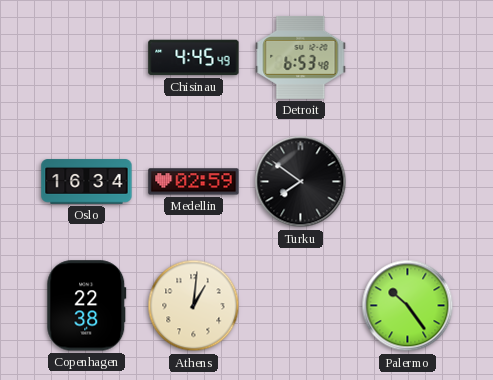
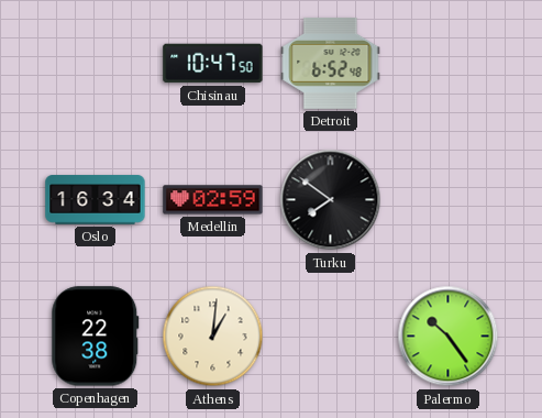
Chisinau: 4:45 -> 10:47 (213, 64)
Detroit: 6:53 -> 6:52 (331, 63)
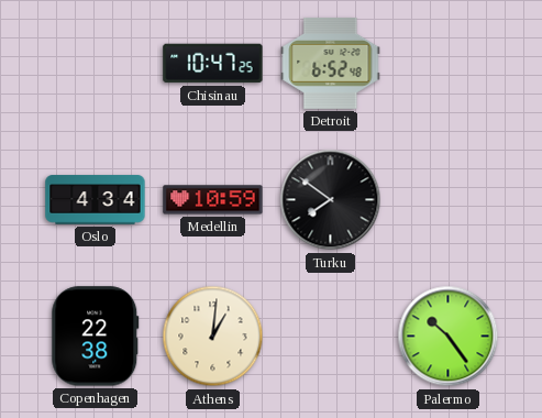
Chisinau: 10:47:50 -> 10:47:25 (213, 64)
Oslo: 16:34 -> 4:34 (96, 200)
Medellin: 02:59 -> 10:59 (213, 200)
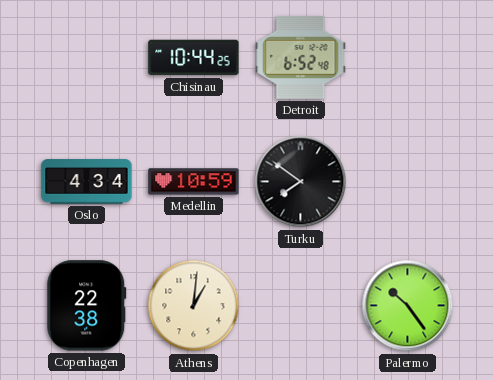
Chisinau: 10:47 -> 10:44 (194, 58)
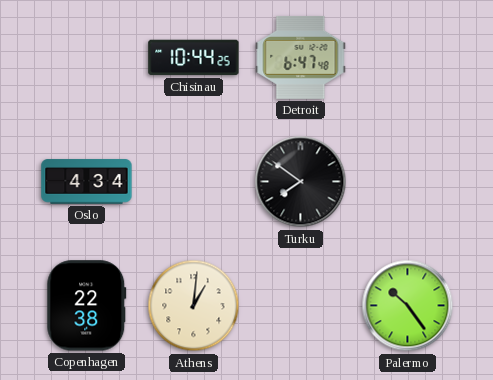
Detroit: 6:52 -> 6:47 (301, 57)
Medellin: 10:59 -> none (194, 182)
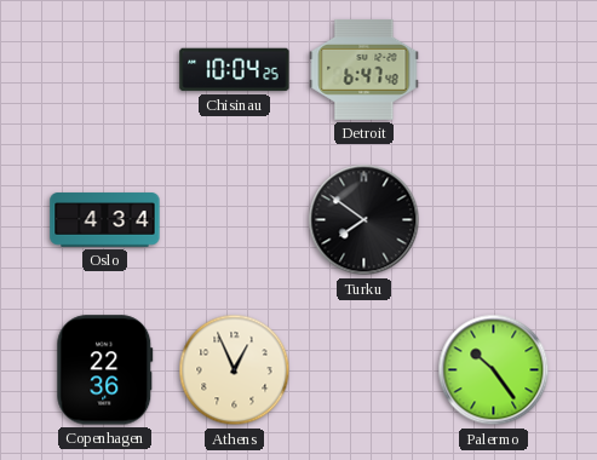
Chisinau: 10:44 -> 10:04 (235, 70)
Copenhagen: 22:38 -> 22:36 (105, 370)
Athens: 1:01 -> 12:56 (235, 370)
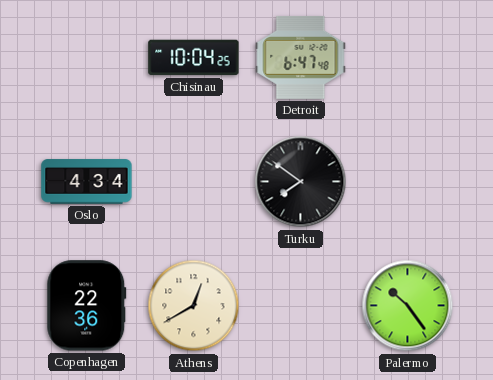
Athens: 12:56 -> 12:40 (194, 306)
